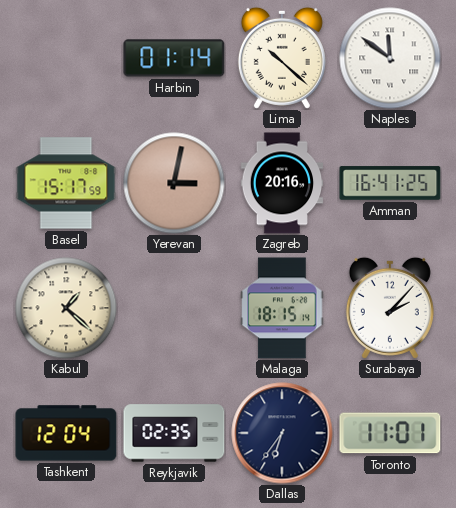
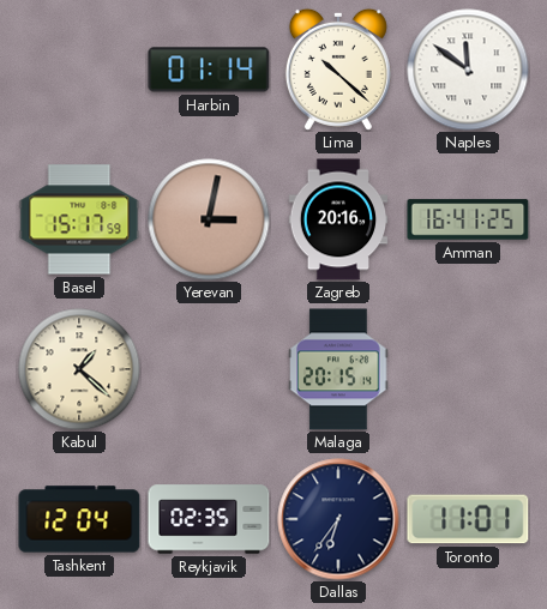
Malaga: 18:15 -> 20:15 (338, 369)
Surabaya: 2:07 -> none (390, 308)
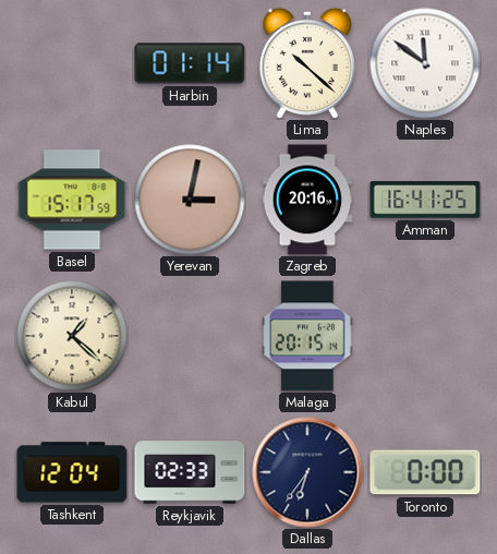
Reykjavik: 02:35 -> 02:33 (190, 472)
Toronto: 11:01 -> 0:00 (425, 472)
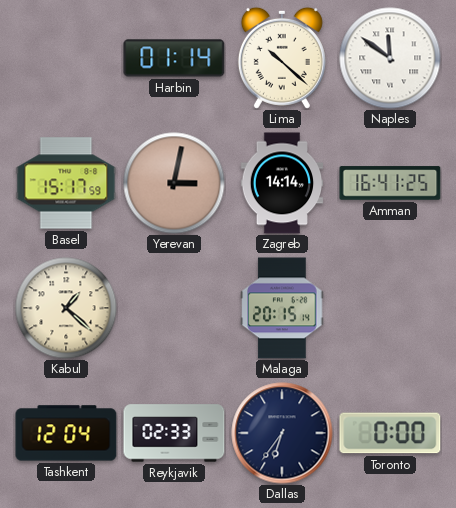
Zagreb: 20:16 -> 14:14 (282, 183)
